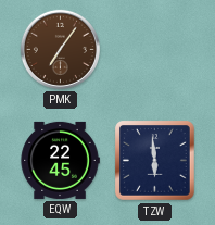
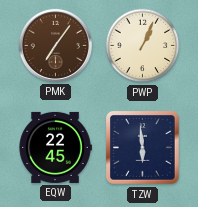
PWP: none -> 1:04 (143, 46)
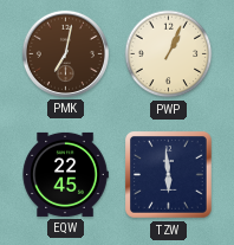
PMK: 7:06 -> 7:02 (65, 53)
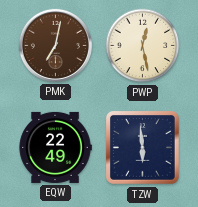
PWP: 1:04 -> 12:28 (143, 46)
EQW: 22:45 -> 22:49 (55, 147)
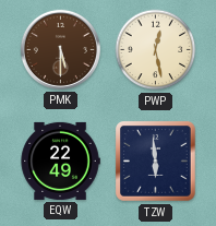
PMK: 7:02 -> 5:30 (60, 49)
